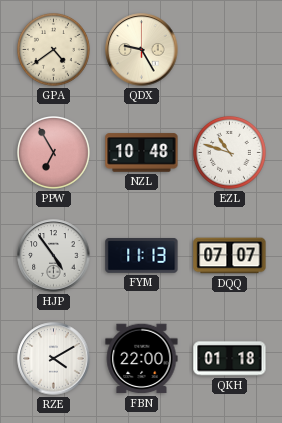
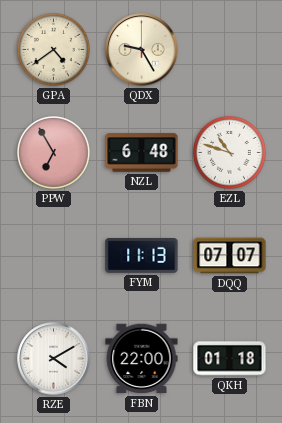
NZL: 10:48 -> 6:48 (142, 153)
HJP: 4:54 -> none (54, 256)
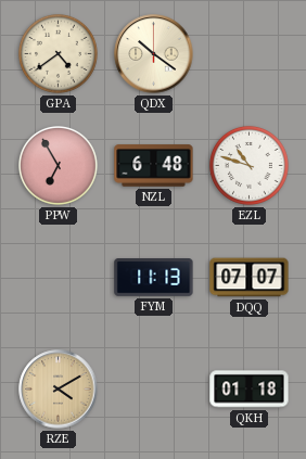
QDX: 9:25 -> 10:21 (154, 54)
RZE dial: white -> champagne (59, 390)
FBN: 22:00 -> none (142, 359)
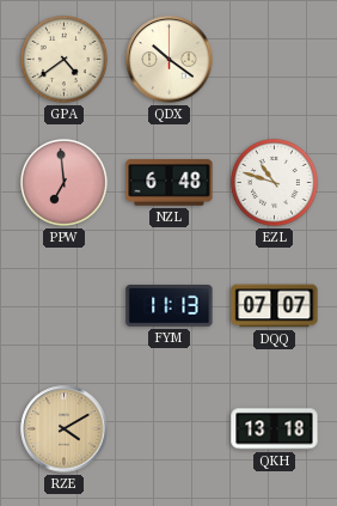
PPW: 6:55 -> 6:59 (65, 183)
QKH: 01:18 -> 13:18 (275, 429)
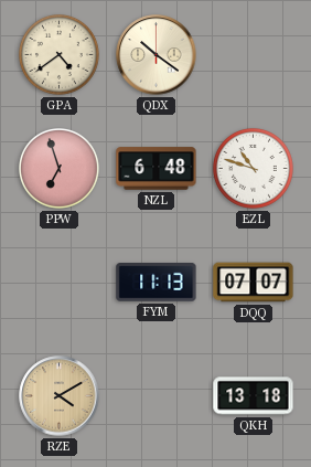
PPW: 6:59 -> 6:57 (60, 169)
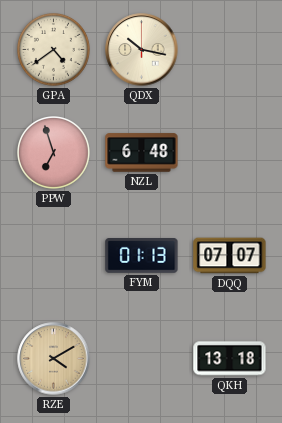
QDX: 10:21 -> 10:17 (142, 50)
EZL: 10:48 -> none (254, 169)
FYM: 11:13 -> 01:13 (142, 256)
